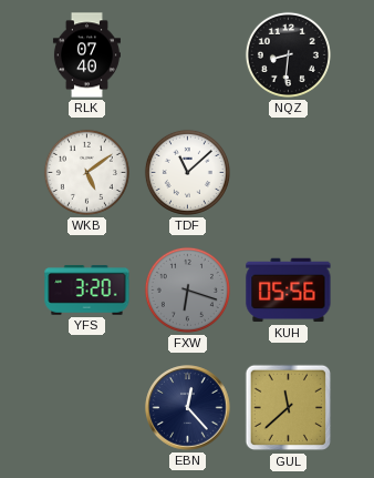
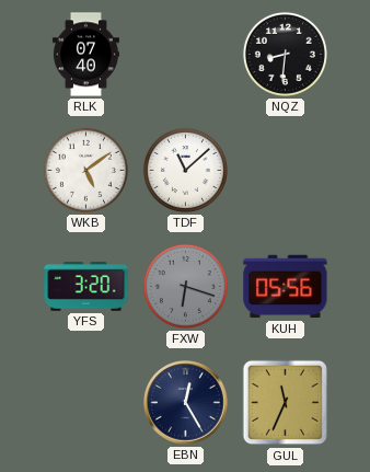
EBN: 12:23 -> 12:25 (186, 403)
GUL: 11:38 -> 11:34 (286, 403)
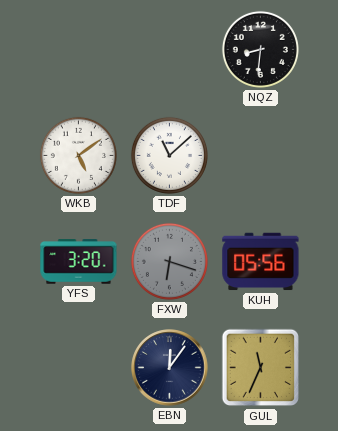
RLK: 07:40 -> none (85, 55)
EBN: 12:25 -> 12:06 (170, 368)
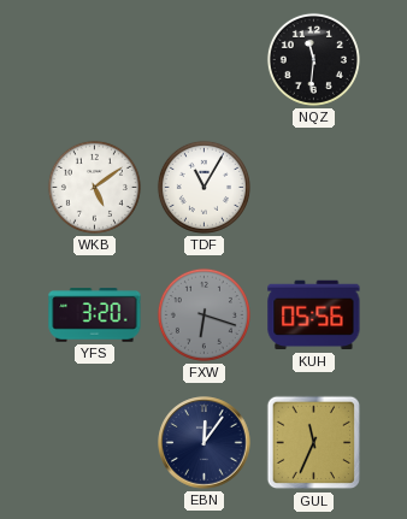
NQZ: 8:31 -> 11:31 (313, 59)
TDF: 11:08 -> 11:05 (203, 187)
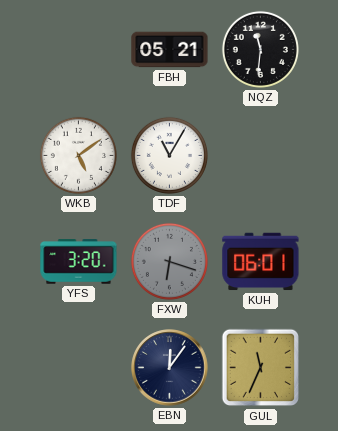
FBH: none -> 05:21 (170, 50)
KUH: 05:56 -> 06:01 (261, 262)
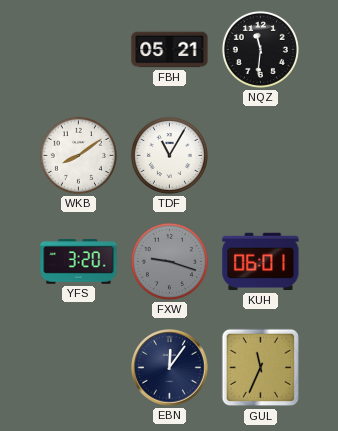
WKB: 5:09 -> 8:09 (78, 155)
FXW: 6:18 -> 9:18 (169, 261)
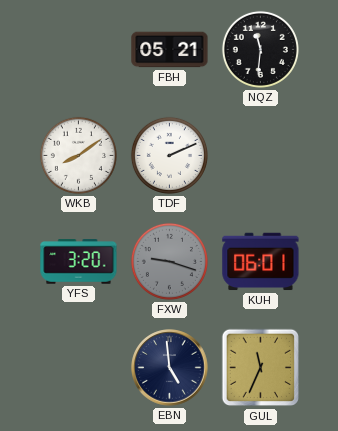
TDF: 11:05 -> 2:11 (169, 155)
EBN: 12:06 -> 4:59 (170, 368)
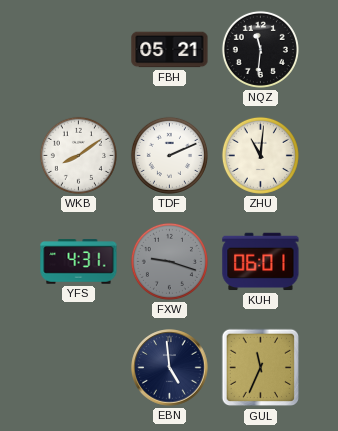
ZHU: none -> 11:01 (260, 155)
YFS: 3:20 -> 4:31 (79, 262)
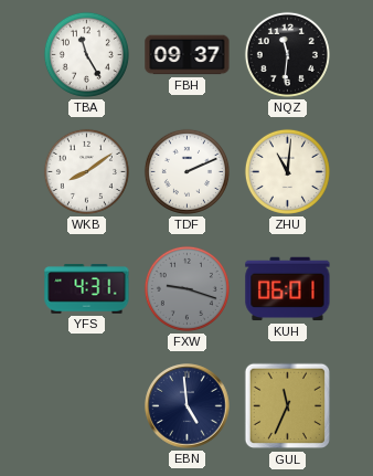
TBA: none -> 11:25 (86, 54)
FBH: 05:21 -> 09:37 (188, 55)
